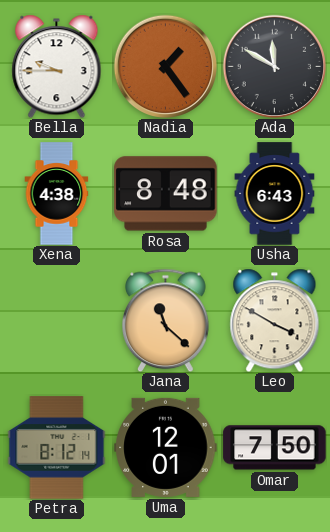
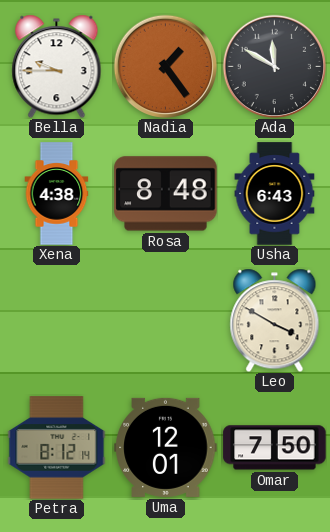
Jana: 11:22 -> none (166, 320)
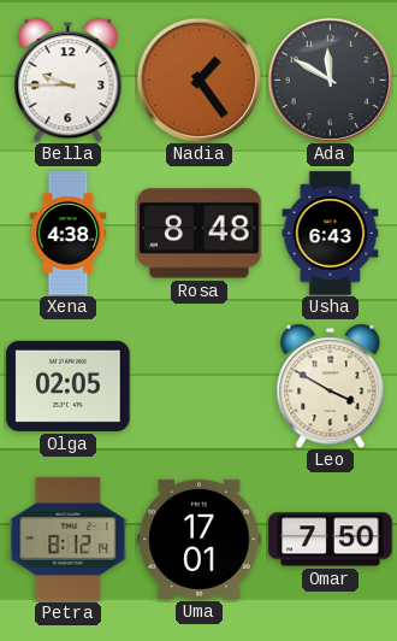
Olga: none -> 02:05 (69, 386)
Uma: 12:01 -> 17:01 (200, 539)
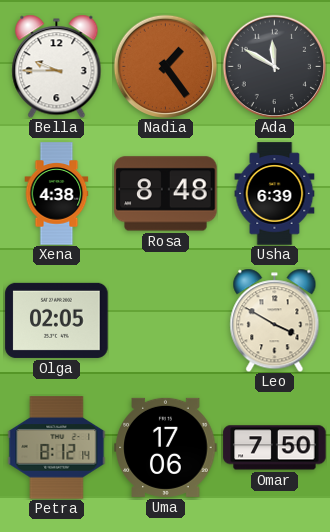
Usha: 6:43 -> 6:39 (275, 194)
Uma: 17:01 -> 17:06 (166, 447)
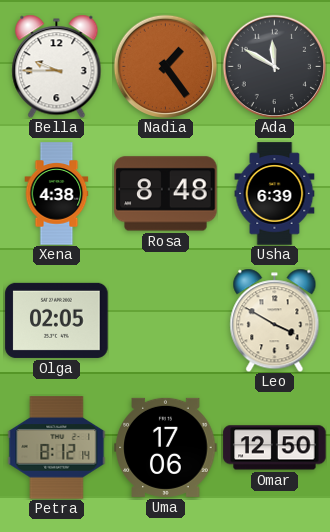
Omar: 7:50 -> 12:50 (275, 448)
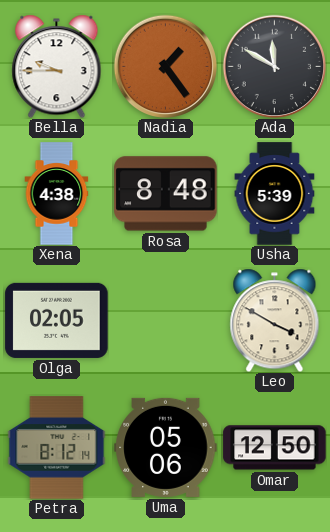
Usha: 6:39 -> 5:39 (275, 194)
Uma: 17:06 -> 05:06 (166, 447)
